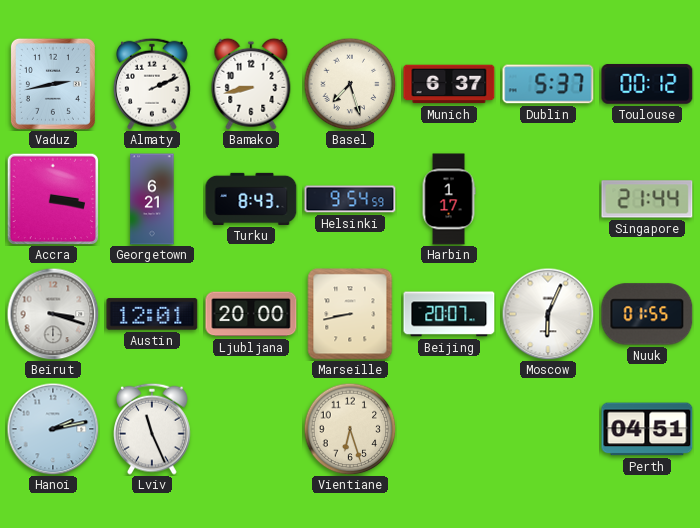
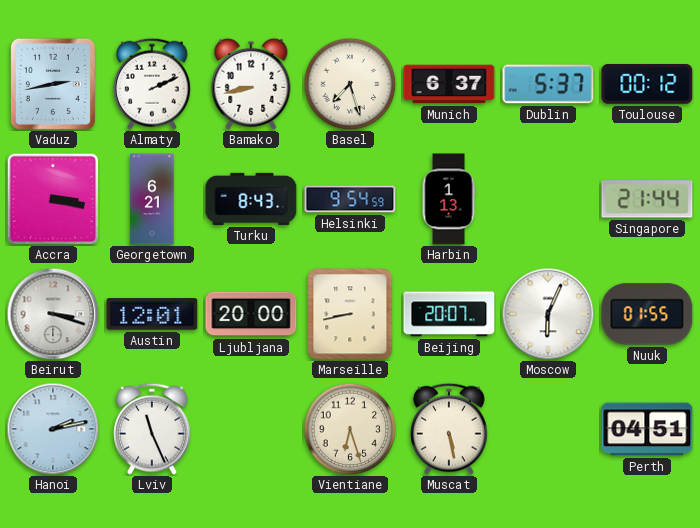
Harbin: 1:17 -> 1:13 (449, 199)
Muscat: none -> 5:28 (450, 429)
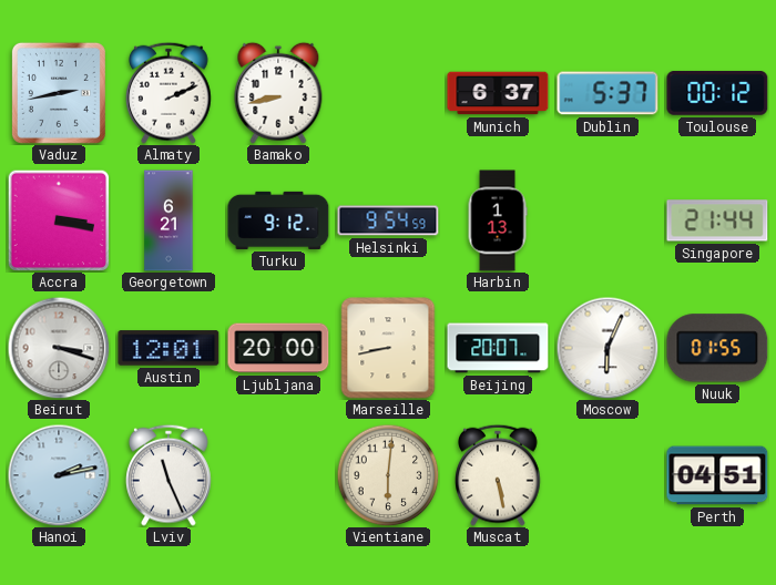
Basel: 7:27 -> none (350, 84)
Turku: 8:43 -> 9:12 (278, 220)
Vientiane: 6:27 -> 6:01 (388, 475)
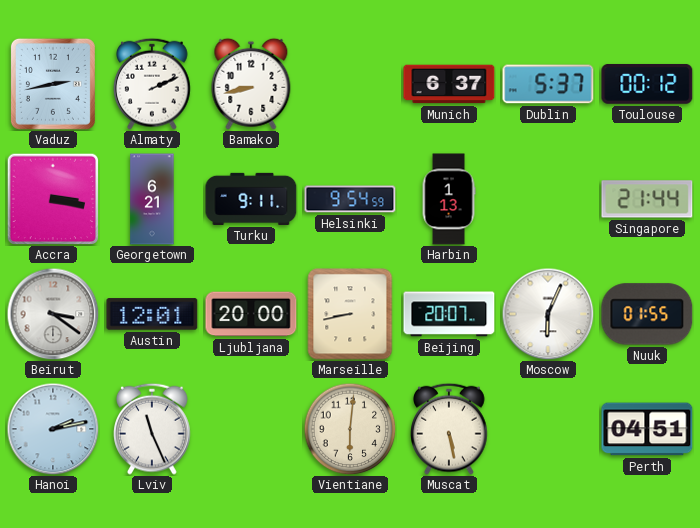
Turku: 9:12 -> 9:11 (251, 199)
Beirut: 3:18 -> 3:21 (53, 314)
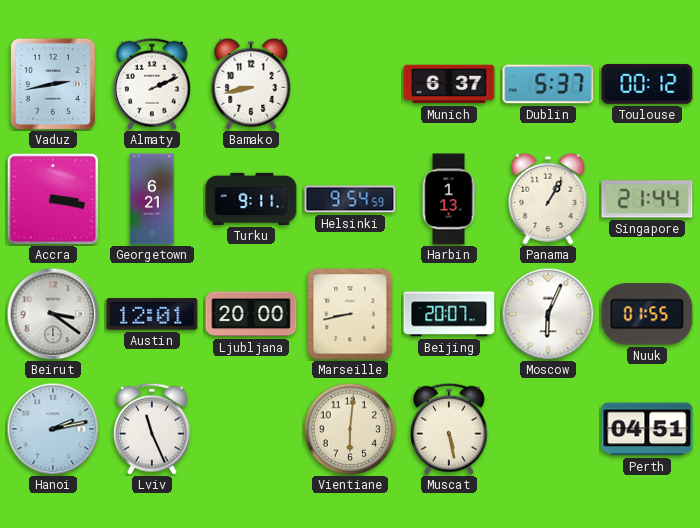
Panama: none -> 1:05 (548, 199)
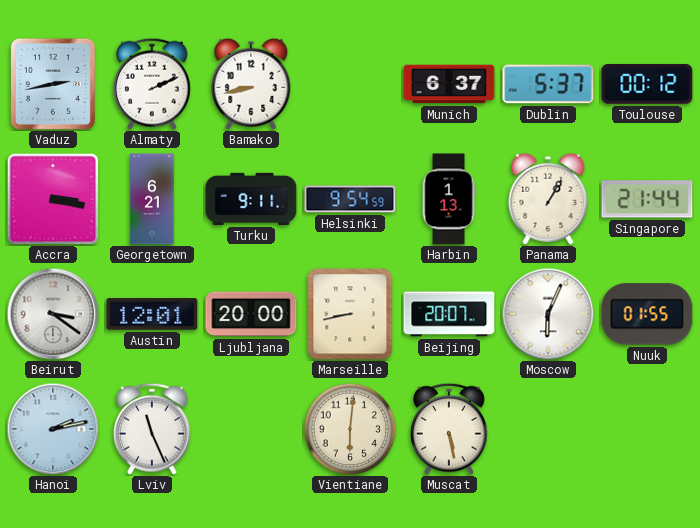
Perth: 04:51 -> none (647, 429)
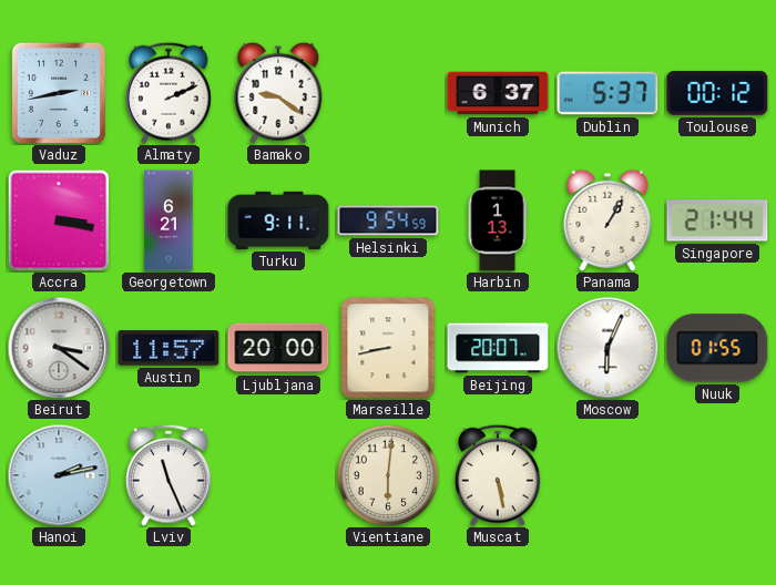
Bamako: 8:43 -> 9:21 (278, 93)
Austin: 12:01 -> 11:57 (169, 348)
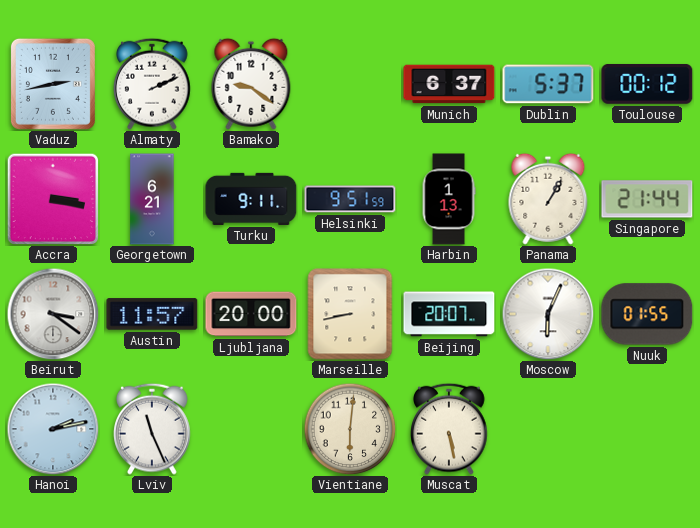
Helsinki: 9:54 -> 9:51 (350, 199)
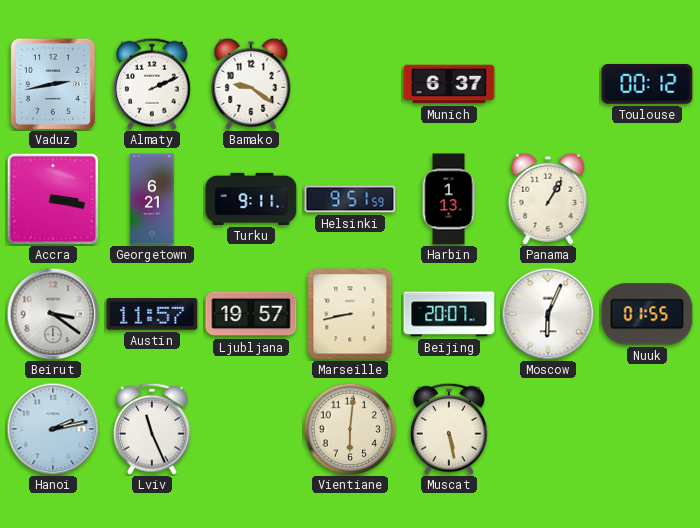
Dublin: 5:37 -> none (548, 84)
Singapore: 21:44 -> none (647, 199)
Ljubljana: 20:00 -> 19:57 (251, 314)
